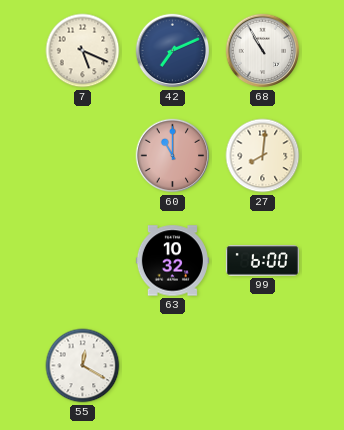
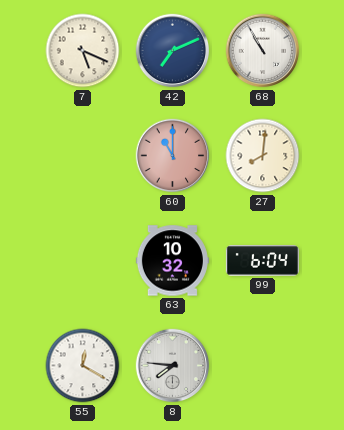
99: 6:00 -> 6:04 (262, 261)
8: none -> 7:46 (173, 366)
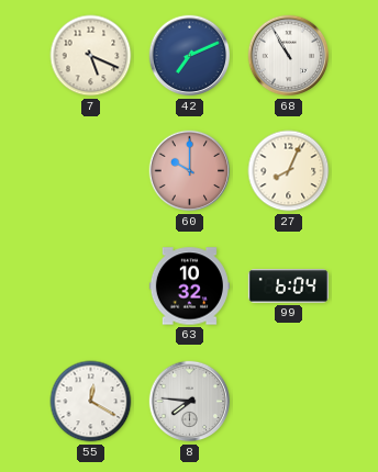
60: 11:00 -> 10:00 (190, 171)
27: 8:01 -> 8:04 (289, 171)
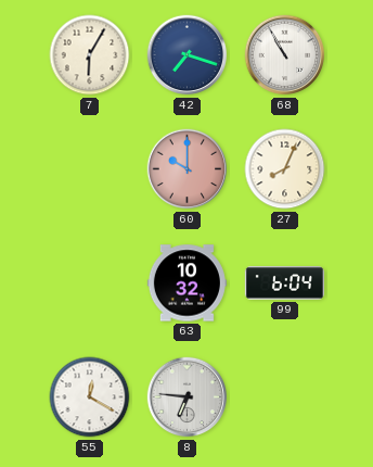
7: 5:19 -> 6:05 (90, 55)
42: 7:11 -> 7:18 (188, 55)
8: 7:46 -> 6:46 (188, 397)
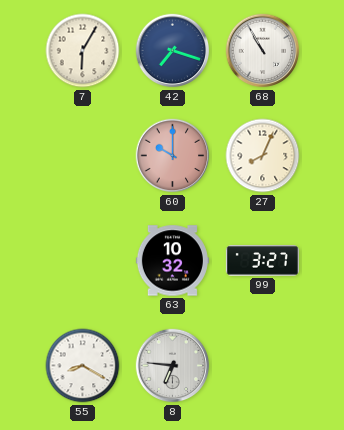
99: 6:04 -> 3:27 (262, 261)
55: 12:20 -> 8:20 (83, 366)
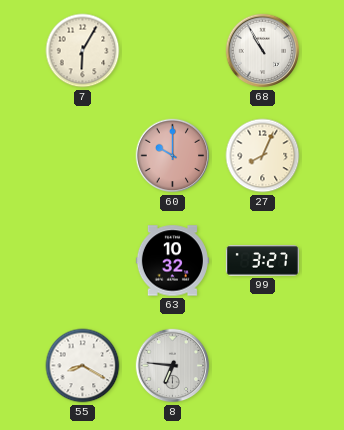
42: 7:18 -> none (173, 51)
